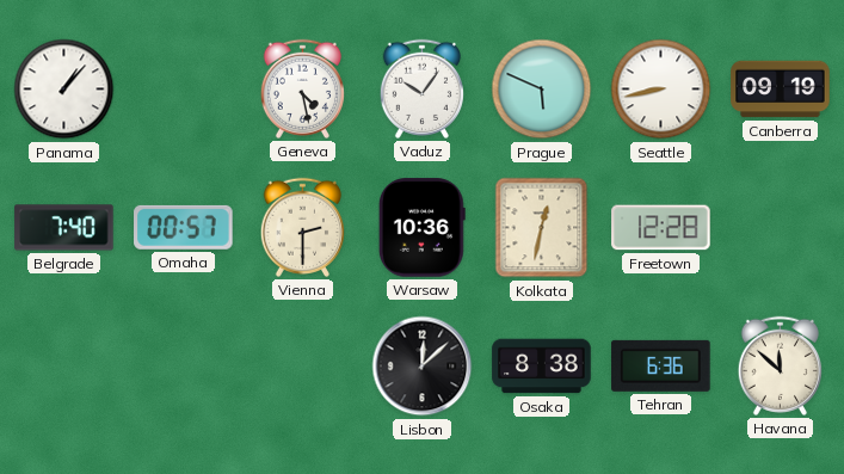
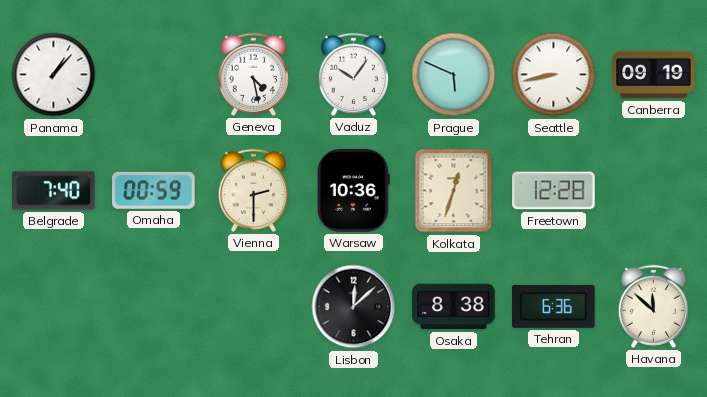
Omaha: 00:57 -> 00:59 (154, 190)
Kolkata: 12:32 -> 12:33 (454, 191)
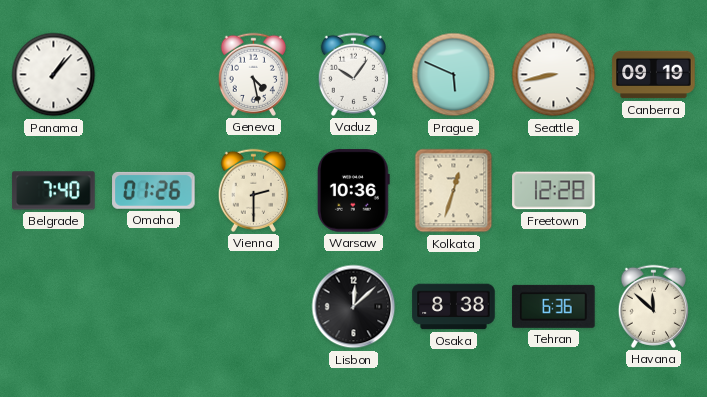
Omaha: 00:59 -> 01:26 (154, 190)
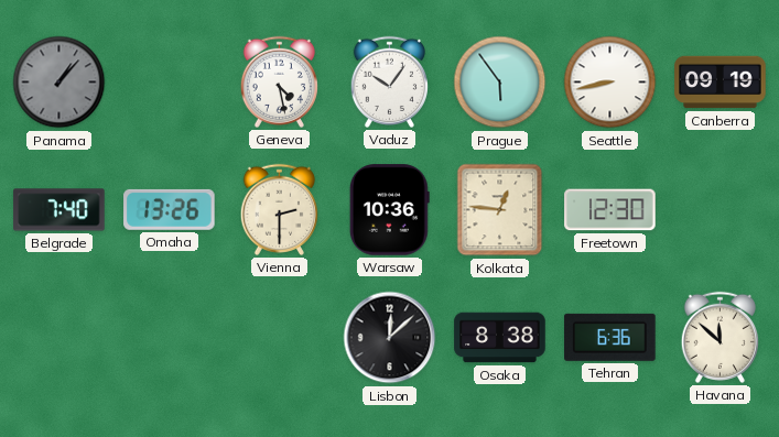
Panama dial: white -> grey (59, 83)
Prague: 5:49 -> 5:54 (500, 83)
Omaha: 01:26 -> 13:26 (170, 209)
Kolkata: 12:33 -> 12:46 (500, 210)
Freetown: 12:28 -> 12:30 (610, 210)
